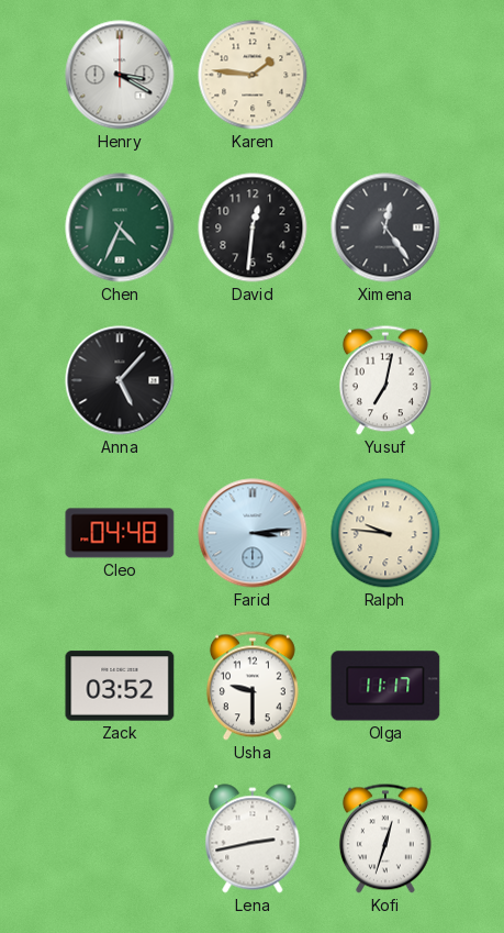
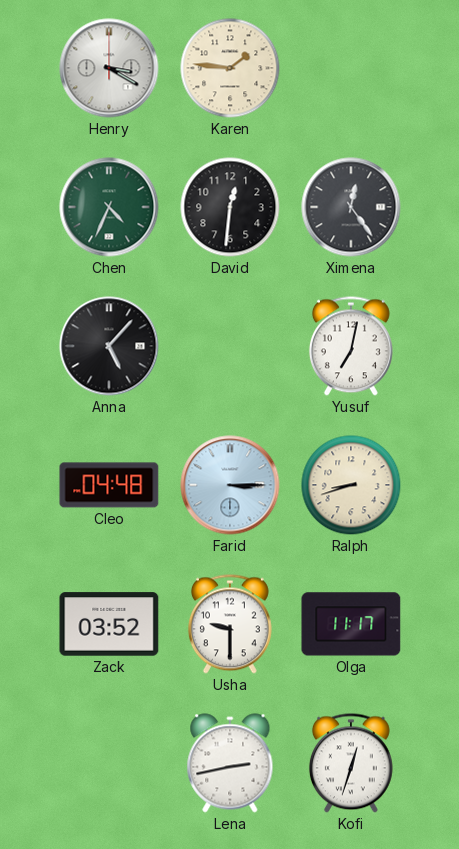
Farid: 3:14 -> 3:15 (230, 485)
Ralph: 9:46 -> 8:42 (351, 485)
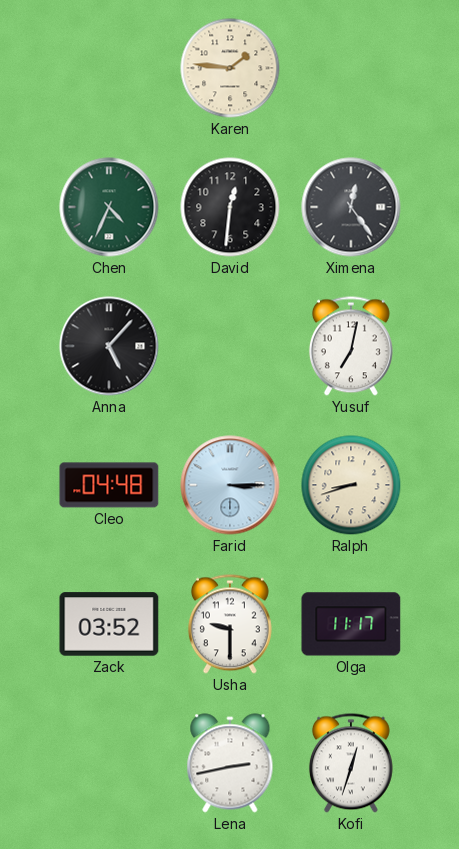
Henry: 3:20 -> none (109, 68)
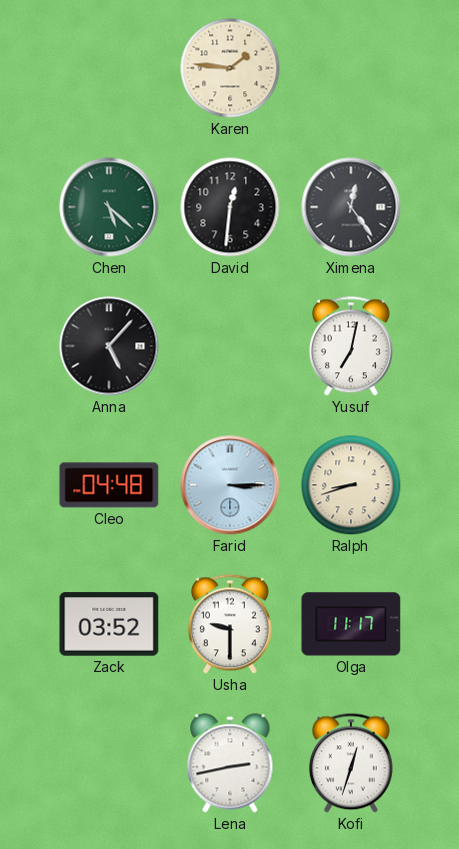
Chen: 4:34 -> 5:22 (109, 207)
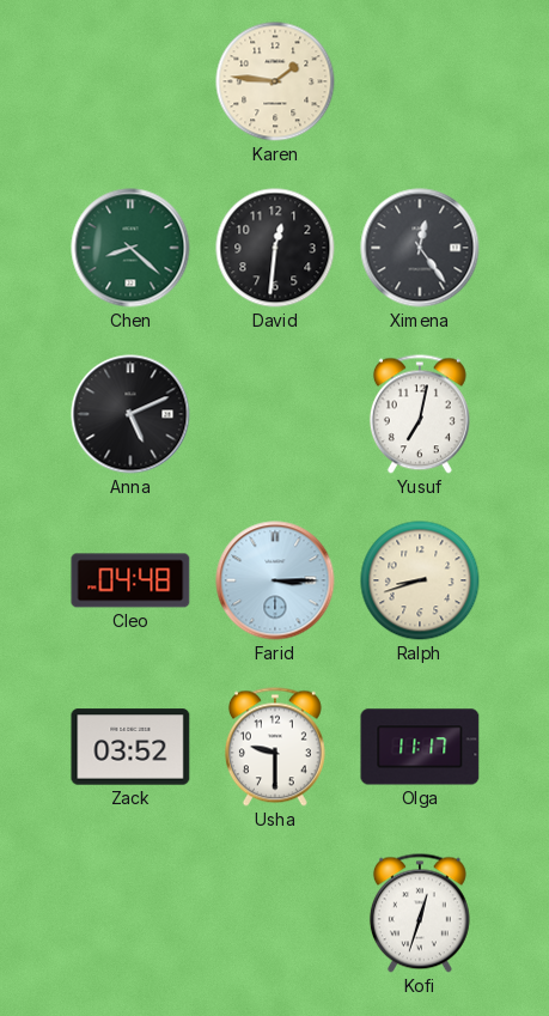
Chen: 5:22 -> 8:22 (130, 248)
Anna: 5:07 -> 5:11 (130, 414)
Lena: 2:43 -> none (230, 763)
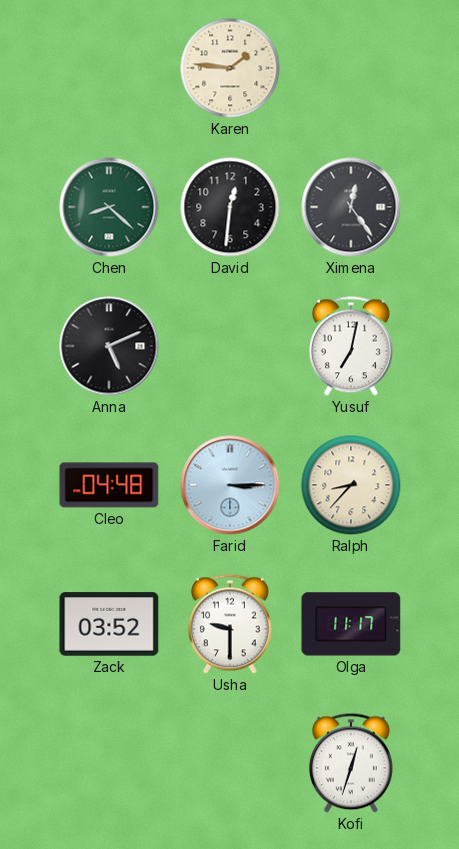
Ralph: 8:42 -> 8:37 (351, 485)
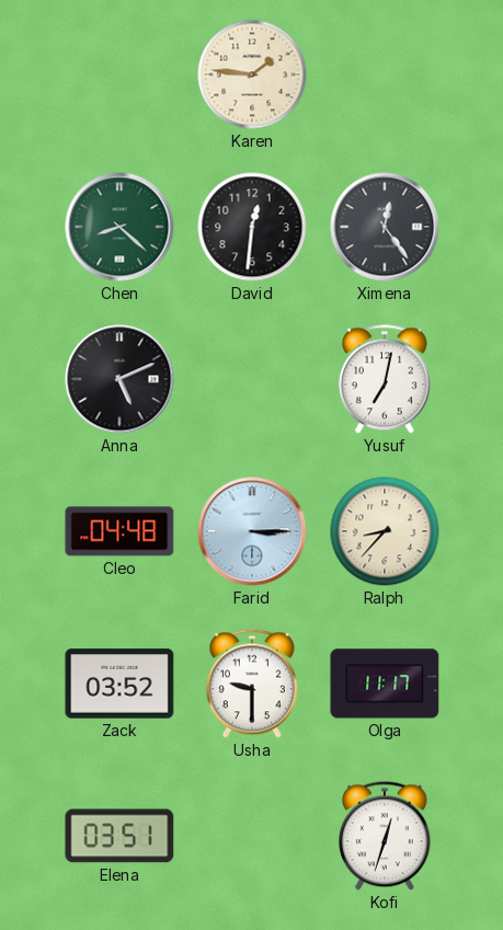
Elena: none -> 03:51 (119, 836)
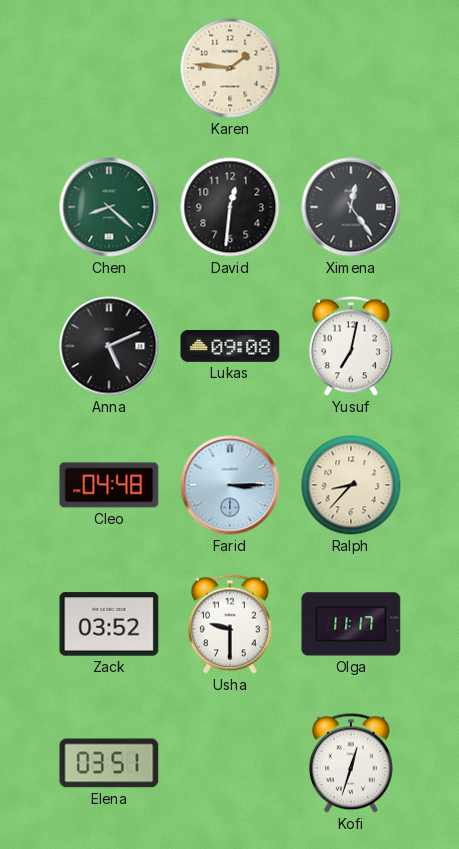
Lukas: none -> 09:08 (230, 347)
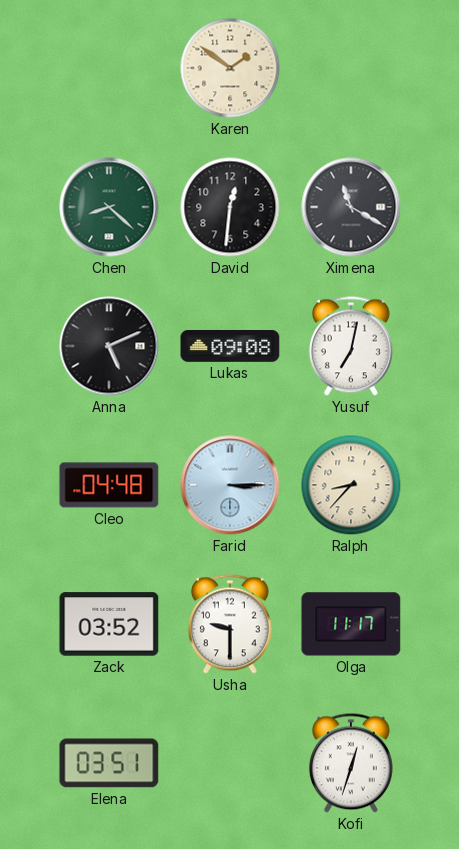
Karen: 1:46 -> 1:51 (230, 68)
Ximena: 12:24 -> 11:20 (351, 207)
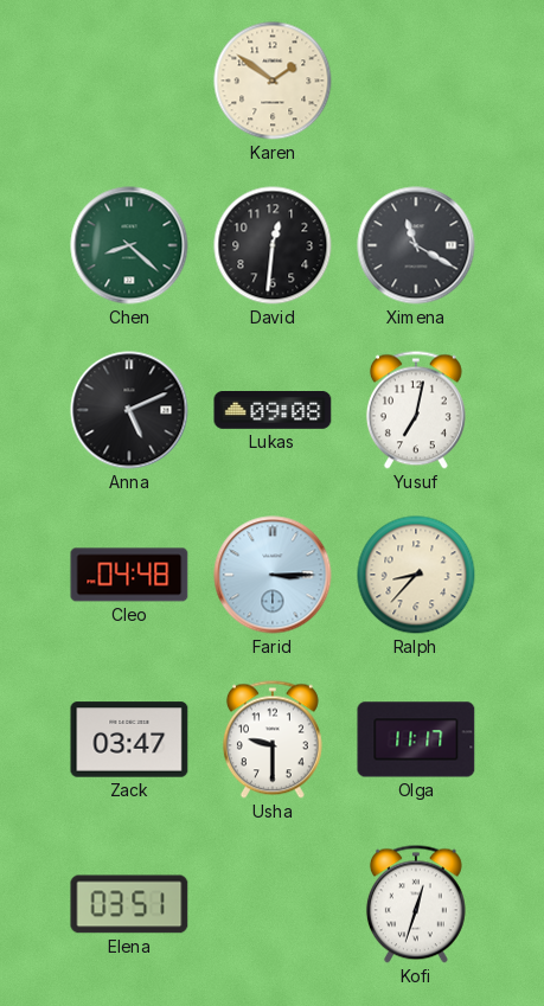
Zack: 03:52 -> 03:47 (129, 739)
